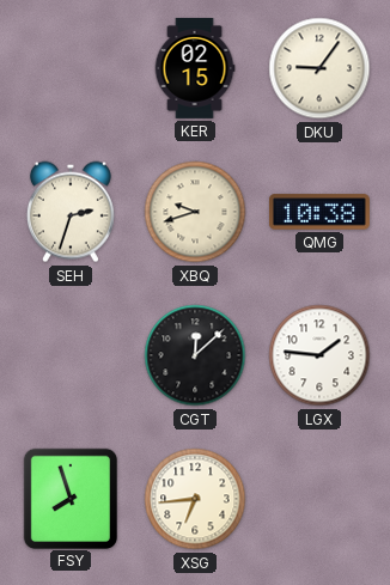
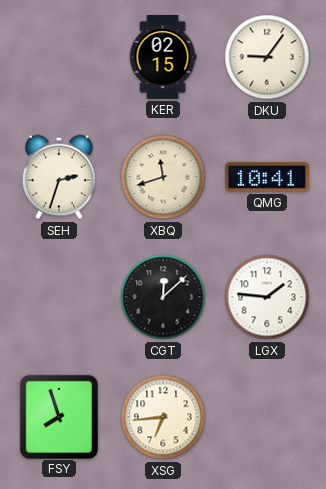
XBQ: 9:42 -> 11:42 (163, 177)
QMG: 10:38 -> 10:41 (267, 177)
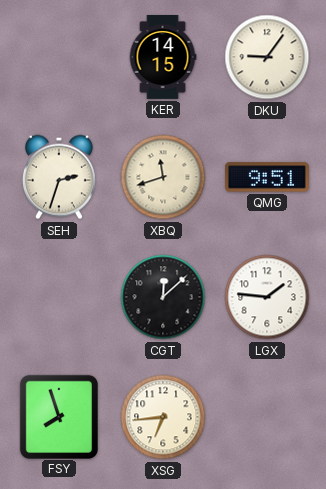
KER: 02:15 -> 14:15 (163, 57)
QMG: 10:41 -> 9:51 (267, 177)
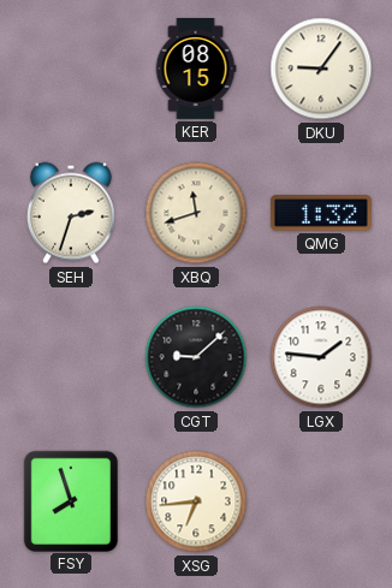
KER: 14:15 -> 08:15 (196, 69)
QMG: 9:51 -> 1:32 (321, 213)
CGT: 12:08 -> 9:08 (196, 357)
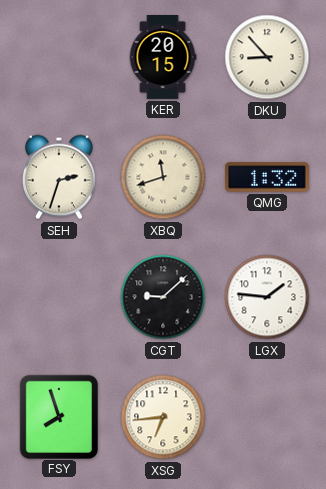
KER: 08:15 -> 20:15 (163, 57)
DKU: 9:06 -> 8:53 (267, 57)
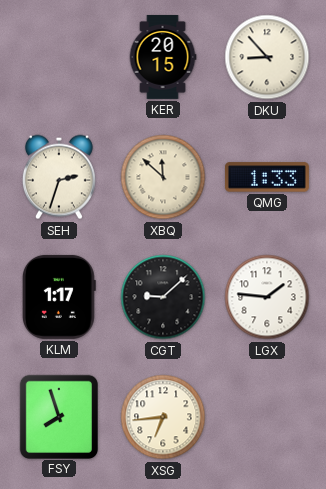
XBQ: 11:42 -> 11:52 (163, 177)
QMG: 1:32 -> 1:33 (267, 177)
KLM: none -> 1:17 (59, 297)
